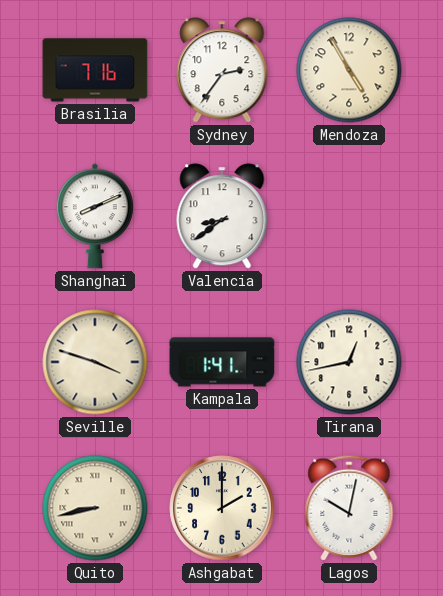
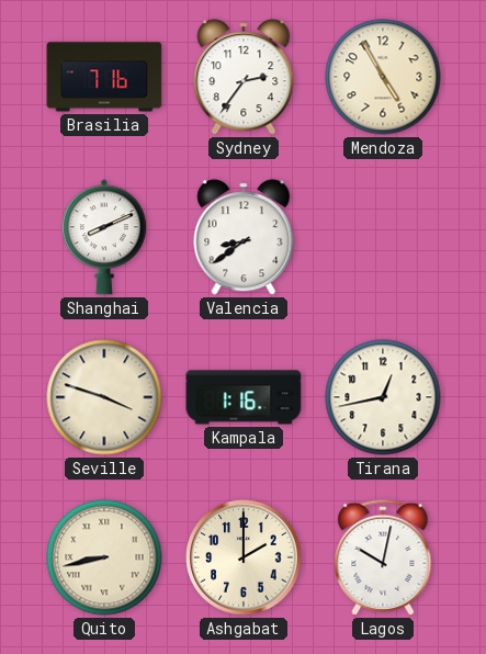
Kampala: 1:41 -> 1:16 (244, 397)
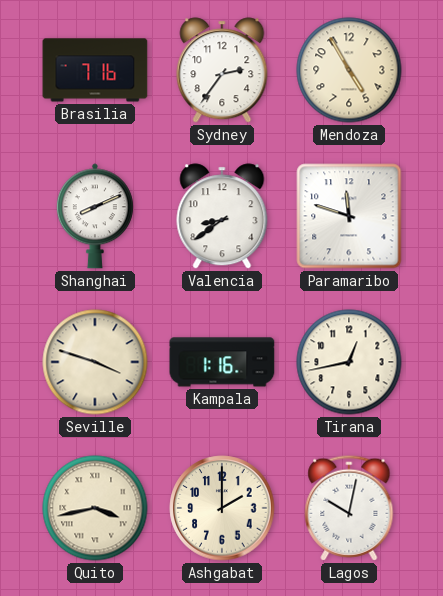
Paramaribo: none -> 11:48 (349, 216)
Quito: 8:43 -> 3:43 (95, 508)
